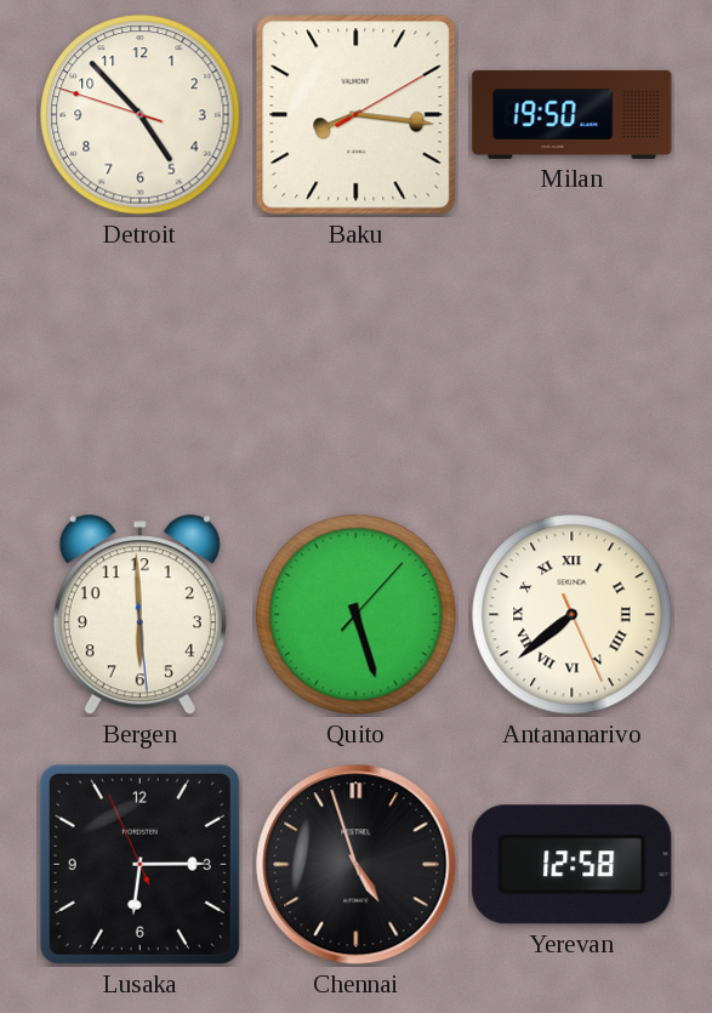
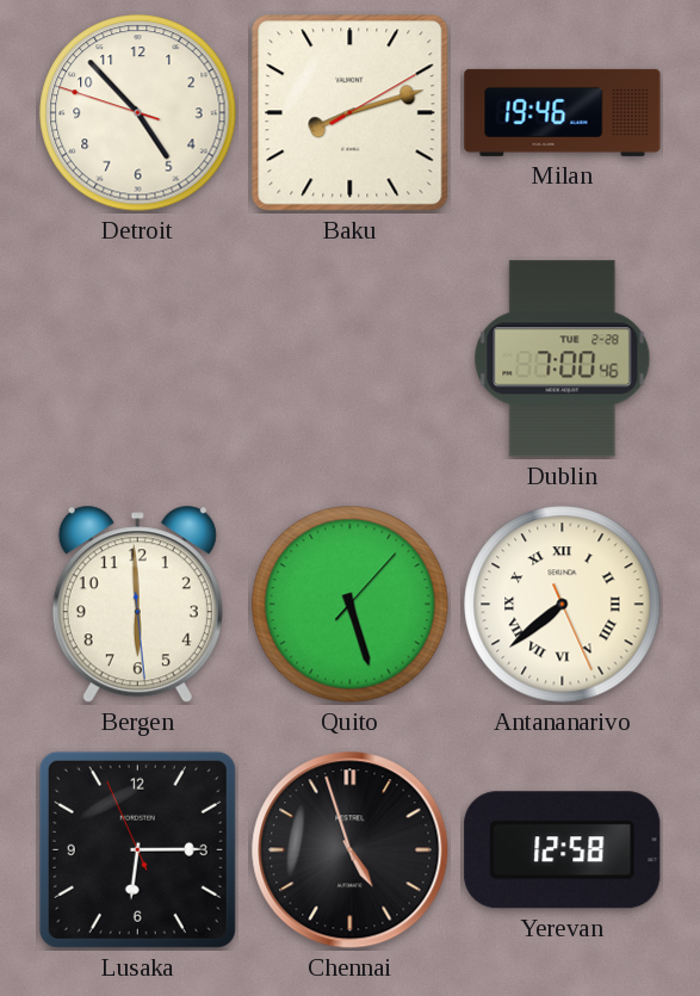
Baku: 8:16 -> 8:12 (351, 113)
Milan: 19:50 -> 19:46 (563, 112)
Dublin: none -> 7:00 (563, 359)
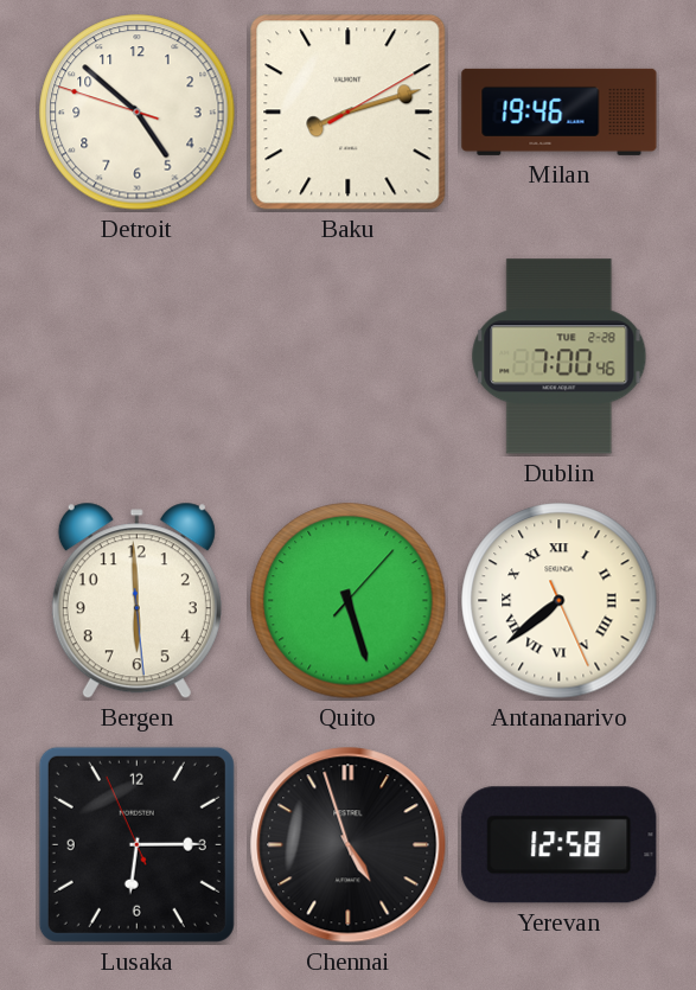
Detroit: 4:52 -> 4:51 (138, 113)
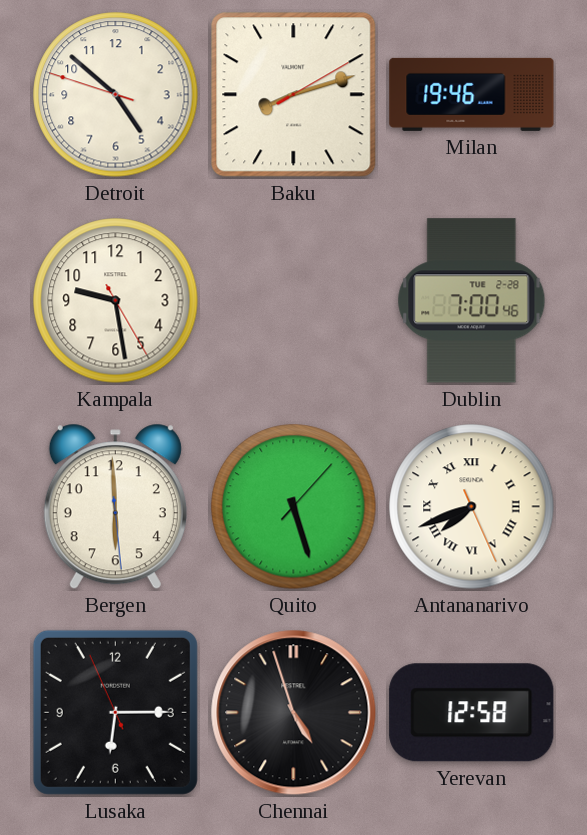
Kampala: none -> 9:28 (116, 301)
Antananarivo: 7:38 -> 7:41 (472, 507)
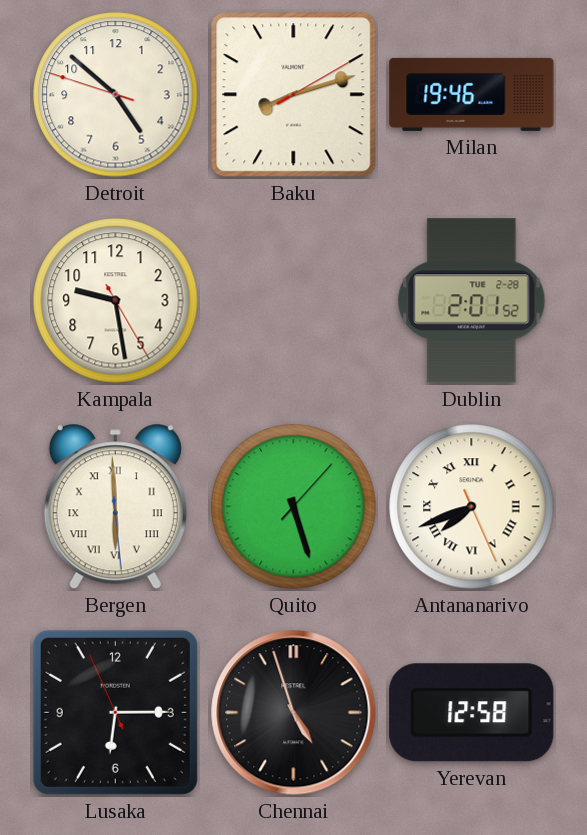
Dublin: 7:00 -> 2:01 (472, 301)
Bergen numerals: Arabic -> Roman (115, 507)
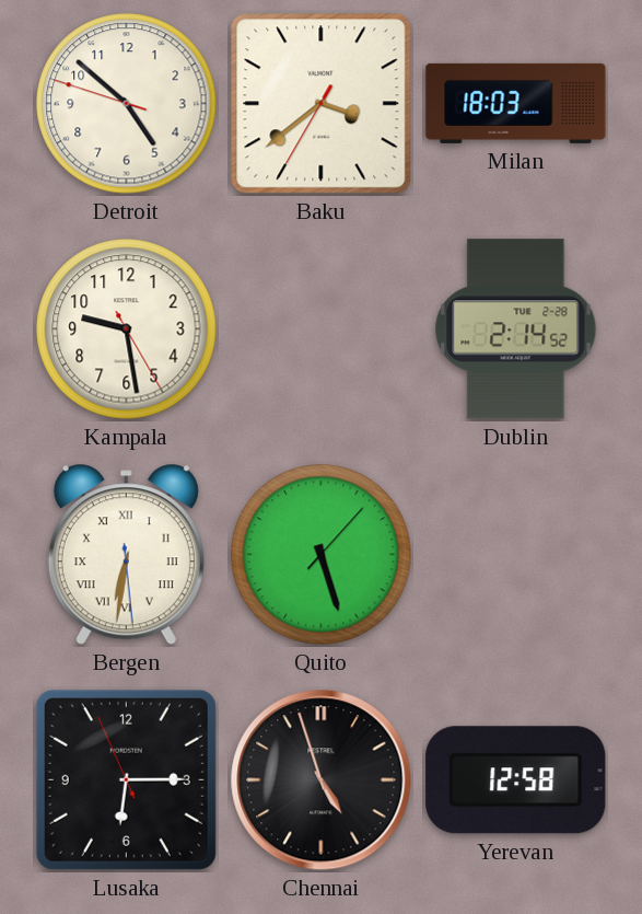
Baku: 8:12 -> 3:38 (322, 104)
Milan: 19:46 -> 18:03 (516, 103)
Dublin: 2:01 -> 2:14 (516, 329)
Bergen: 5:59 -> 6:31 (126, 555)
Antananarivo: 7:41 -> none (472, 507)
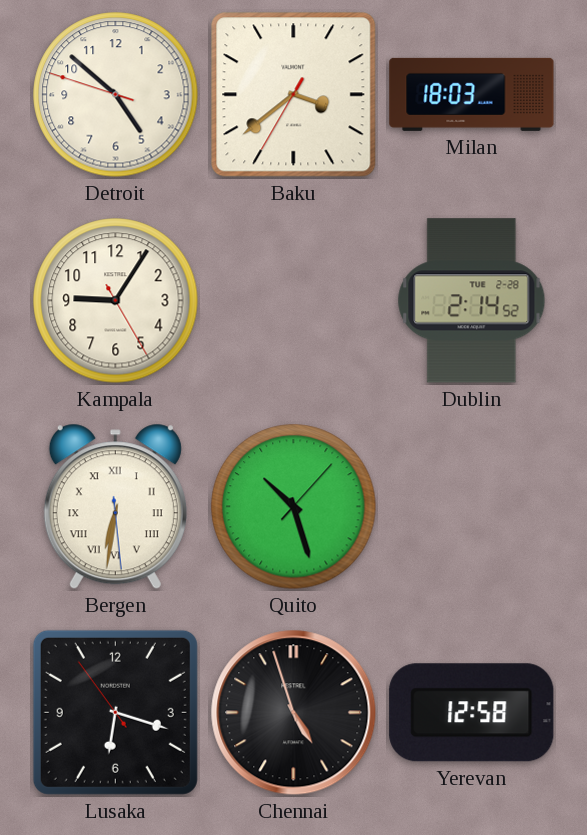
Kampala: 9:28 -> 9:05 (116, 301)
Quito: 5:27 -> 10:27 (294, 507)
Lusaka: 6:14 -> 6:17 (115, 712)
